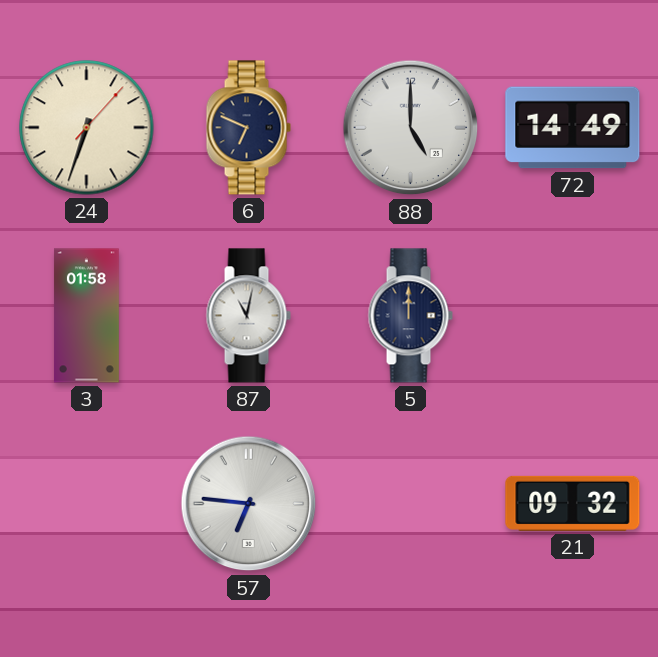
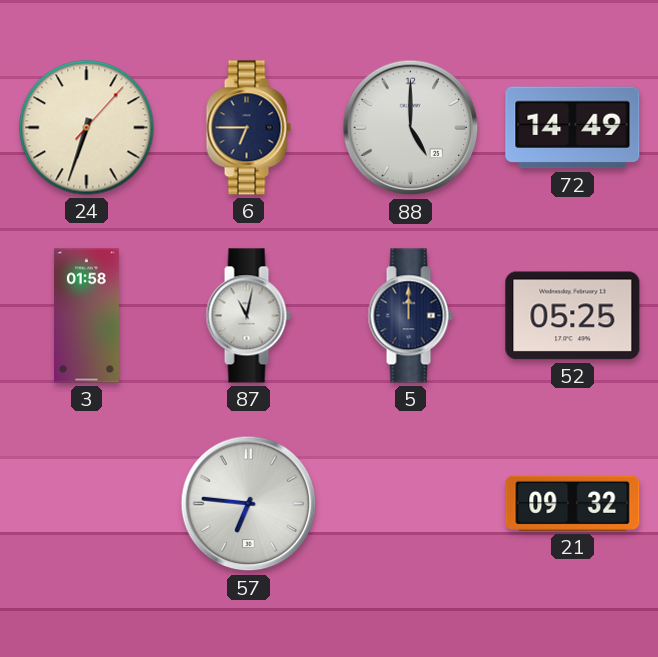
6: 6:49 -> 6:45 (248, 128)
52: none -> 05:25 (573, 316)
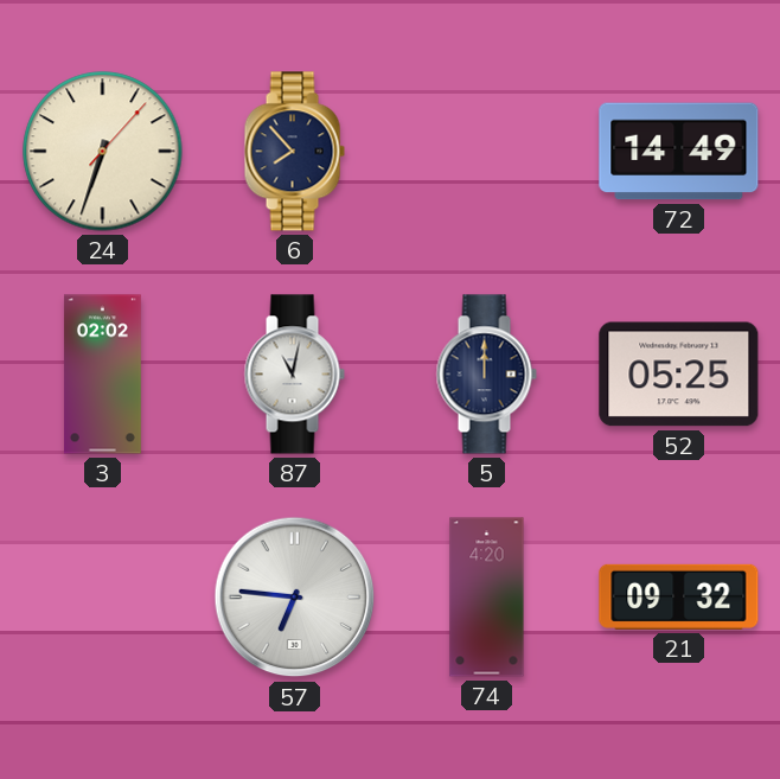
6: 6:45 -> 7:53 (294, 152)
88: 5:00 -> none (411, 128)
3: 01:58 -> 02:02 (102, 375)
74: none -> 4:20 (487, 598)
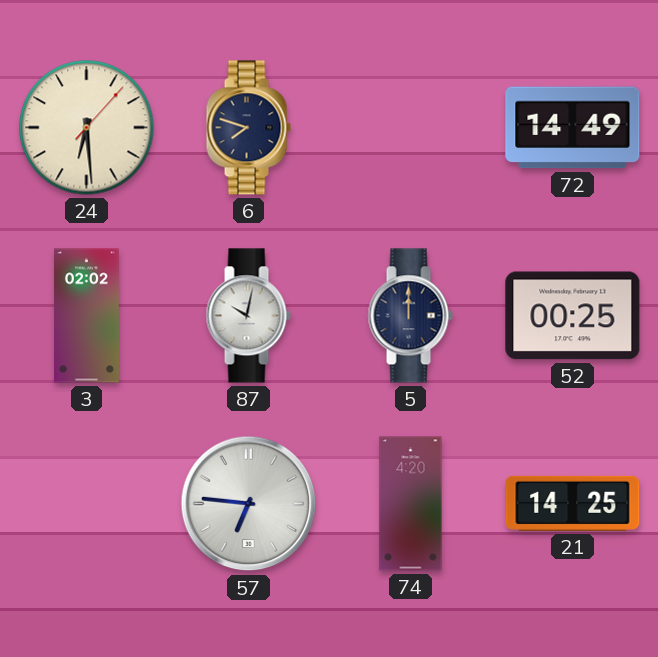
24: 6:33 -> 6:29 (87, 128)
6: 7:53 -> 7:48 (248, 128)
87: 11:02 -> 10:02 (248, 316)
52: 05:25 -> 00:25 (573, 316)
21: 09:32 -> 14:25 (573, 503)
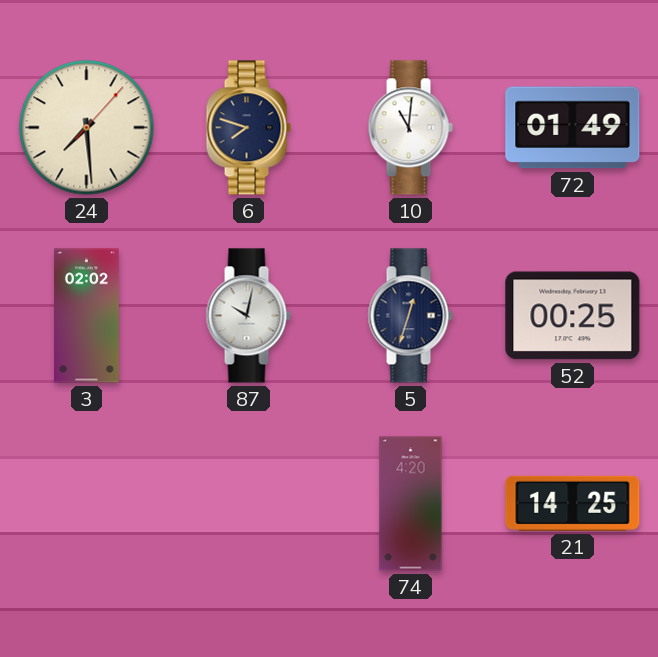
24: 6:29 -> 7:29 (87, 128)
10: none -> 11:01 (410, 128)
72: 14:49 -> 01:49 (573, 128)
5: 12:00 -> 12:33 (410, 316)
57: 6:46 -> none (249, 504)
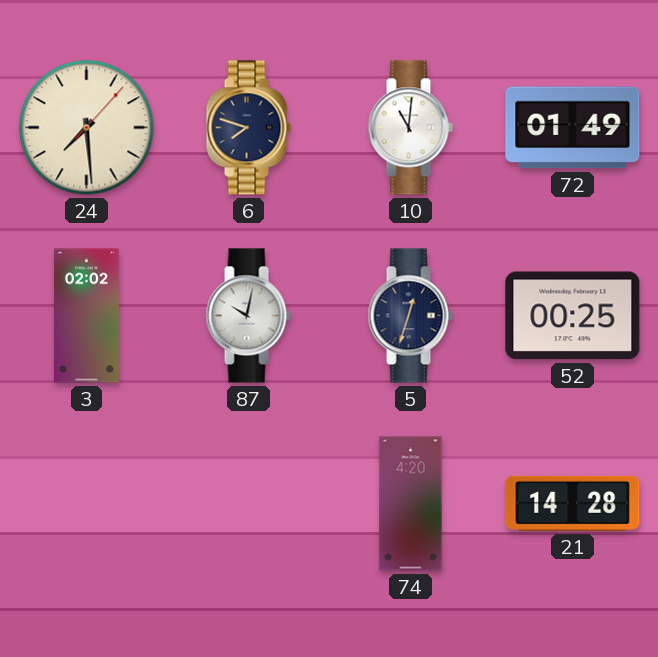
21: 14:25 -> 14:28 (573, 503)
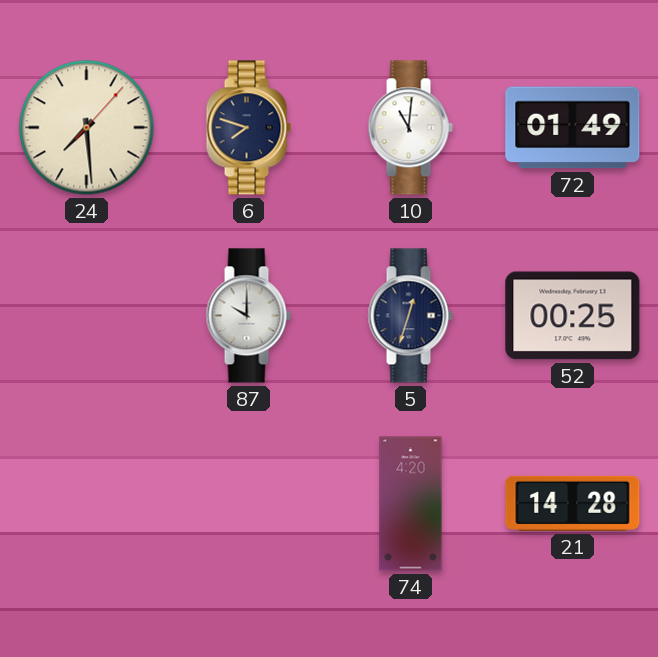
3: 02:02 -> none (86, 316)
87: 10:02 -> 10:00 (248, 316)
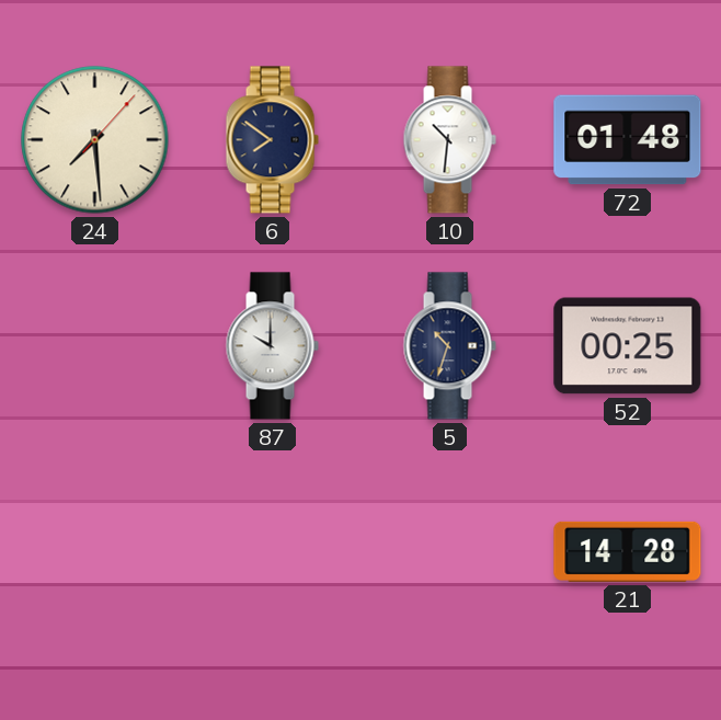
6: 7:48 -> 7:51 (272, 140)
10: 11:01 -> 10:31 (449, 140)
72: 01:49 -> 01:48 (628, 140)
5: 12:33 -> 10:33 (449, 346)
74: 4:20 -> none (411, 504)
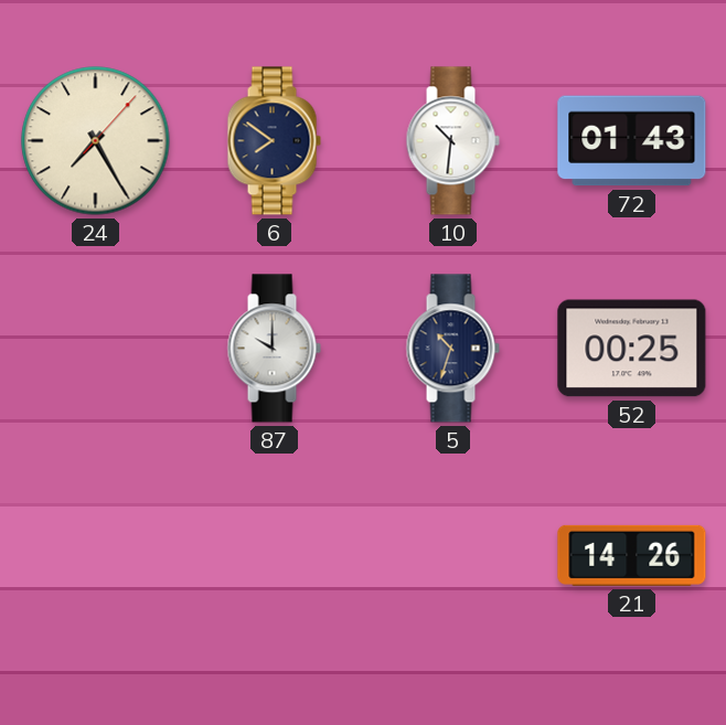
24: 7:29 -> 7:25 (96, 141)
72: 01:48 -> 01:43 (632, 141)
21: 14:28 -> 14:26 (632, 555)
